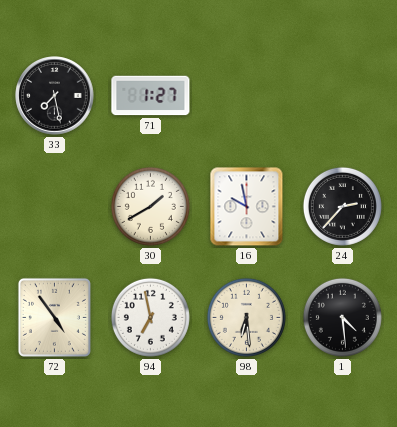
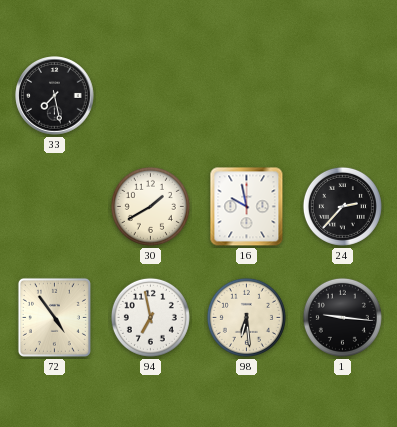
71: 1:27 -> none (151, 96)
1: 4:29 -> 9:16 (342, 317)
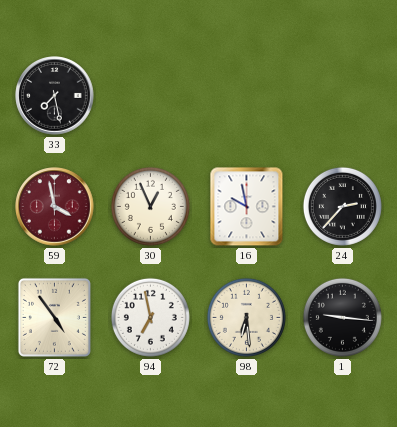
59: none -> 3:58 (55, 207)
30: 1:40 -> 12:56 (150, 206)
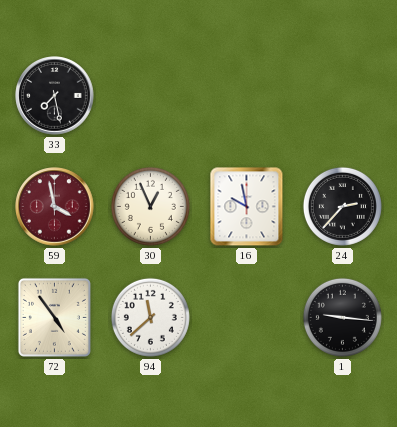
94: 6:58 -> 11:38 (150, 317)
98: 6:29 -> none (246, 317)
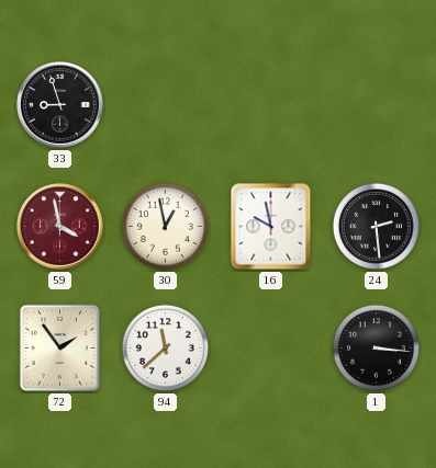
33: 7:28 -> 8:57 (60, 105)
30: 12:56 -> 12:58 (165, 226)
24: 2:37 -> 2:29 (376, 226)
72: 4:54 -> 1:54 (59, 347)
1: 9:16 -> 3:16 (376, 347)
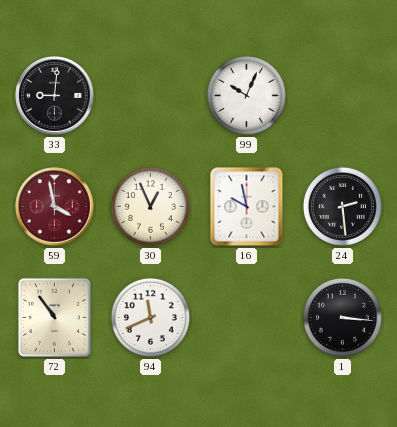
33: 8:57 -> 9:01 (55, 96)
99: none -> 10:04 (246, 95)
30: 12:58 -> 12:56 (150, 206)
72: 1:54 -> 10:54 (54, 317)
94: 11:38 -> 11:41 (150, 317)
